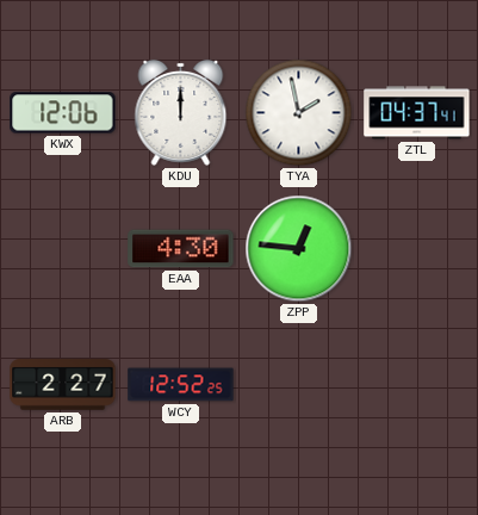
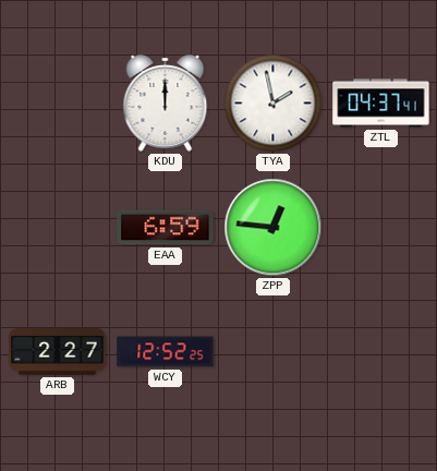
KWX: 12:06 -> none (63, 113)
EAA: 4:30 -> 6:59 (166, 228)
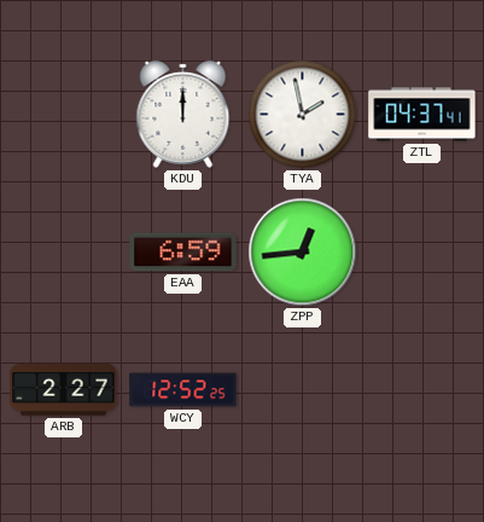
ZPP: 12:46 -> 12:44 (303, 253)
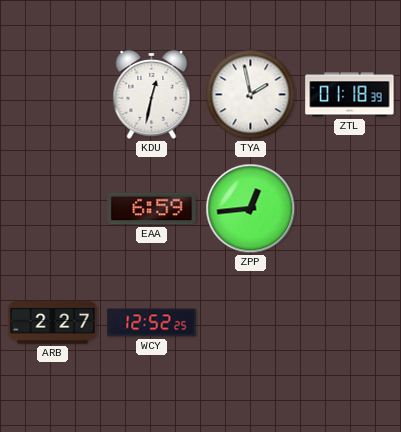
KDU: 12:00 -> 12:32 (152, 94)
ZTL: 04:37 -> 01:18 (350, 95)
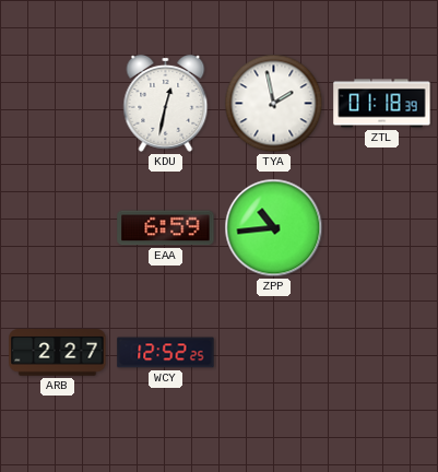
ZPP: 12:44 -> 10:44 (274, 228)
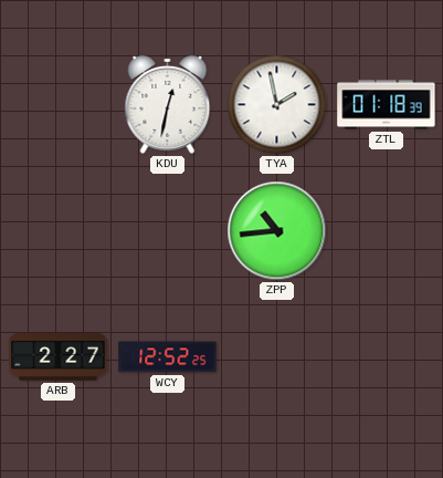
EAA: 6:59 -> none (166, 228)
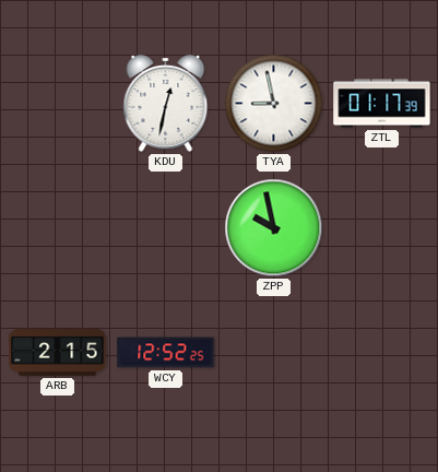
TYA: 1:58 -> 8:58 (274, 104)
ZTL: 01:18 -> 01:17 (382, 104)
ZPP: 10:44 -> 9:58 (274, 228)
ARB: 2:27 -> 2:15 (58, 353)
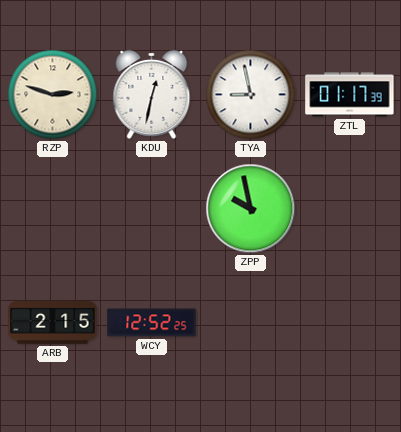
RZP: none -> 2:48 (53, 95)
